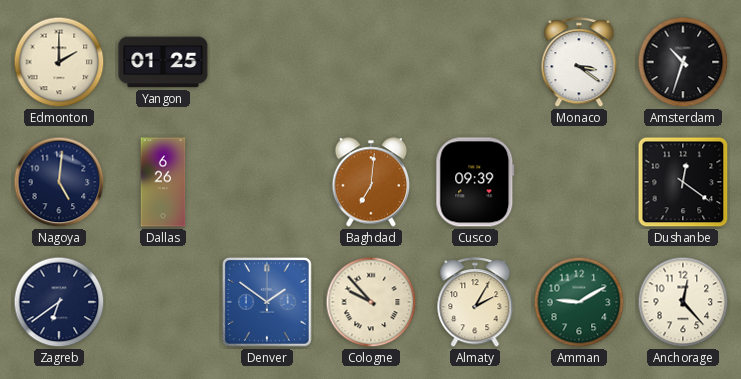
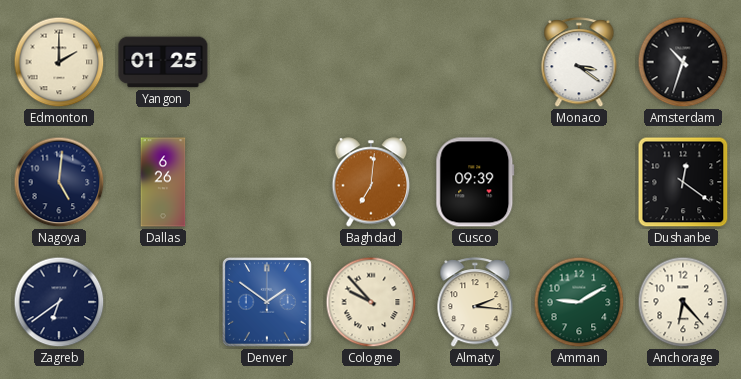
Almaty: 2:05 -> 2:16 (475, 303)
Anchorage: 12:23 -> 6:23 (683, 302)
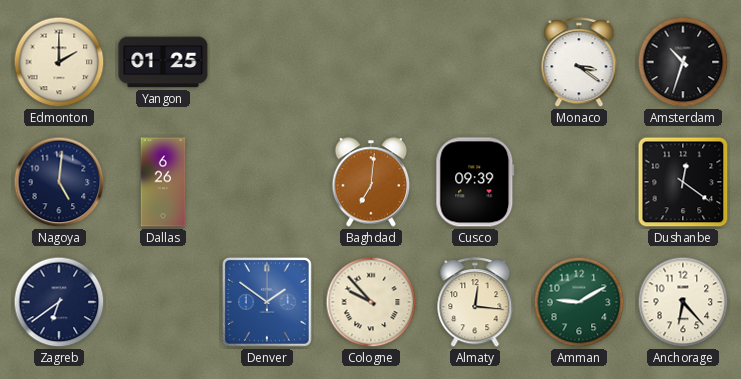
Almaty: 2:16 -> 12:16 (475, 303)
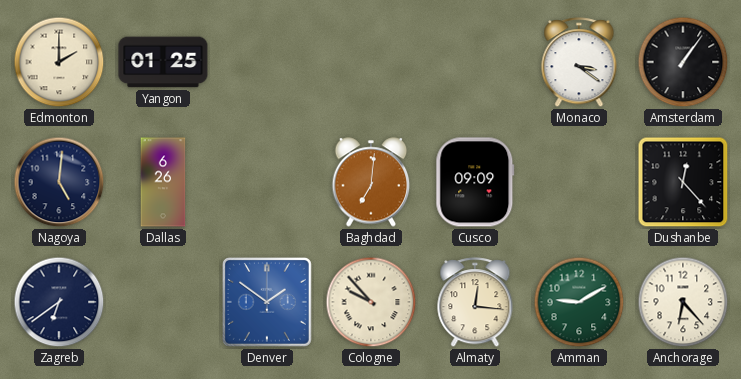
Amsterdam: 10:33 -> 1:06 (683, 62)
Cusco: 09:39 -> 09:09 (475, 182)
Dushanbe: 12:21 -> 12:23 (683, 182)
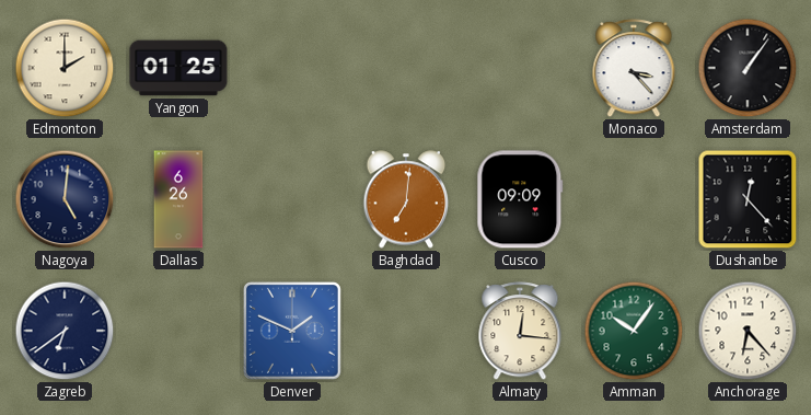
Monaco: 3:21 -> 3:23 (634, 69)
Denver: 1:51 -> 1:49 (292, 331)
Cologne: 9:53 -> none (371, 302)
Amman: 9:10 -> 10:06 (634, 331)
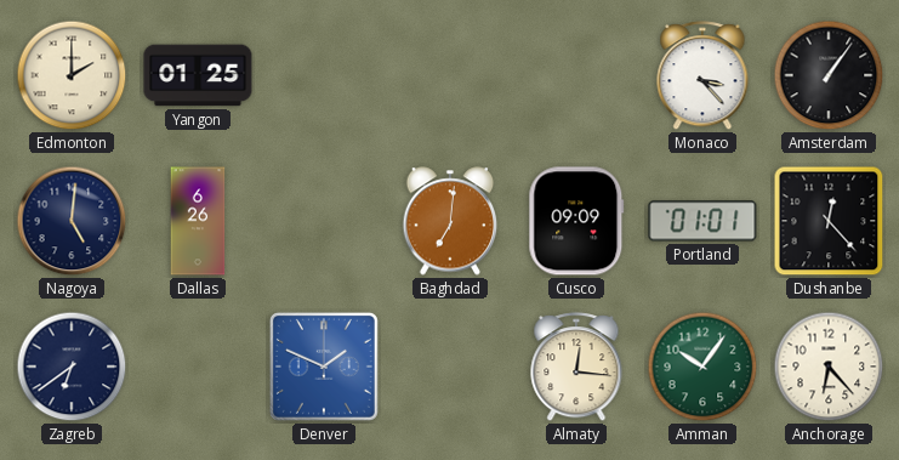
Portland: none -> 01:01 (702, 221)
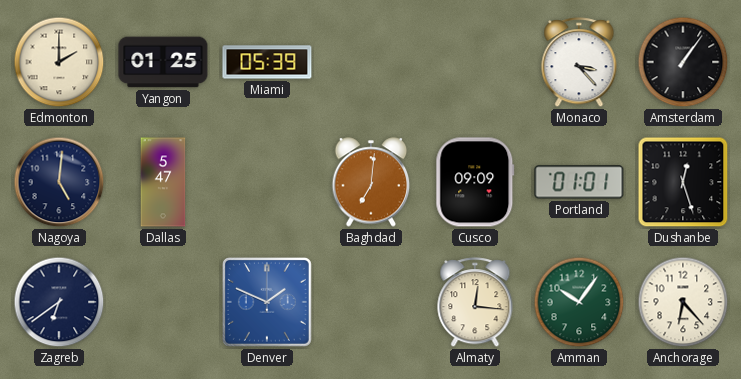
Miami: none -> 05:39 (267, 62)
Dallas: 6:26 -> 5:47 (163, 182)
Dushanbe: 12:23 -> 12:27 (683, 182)
